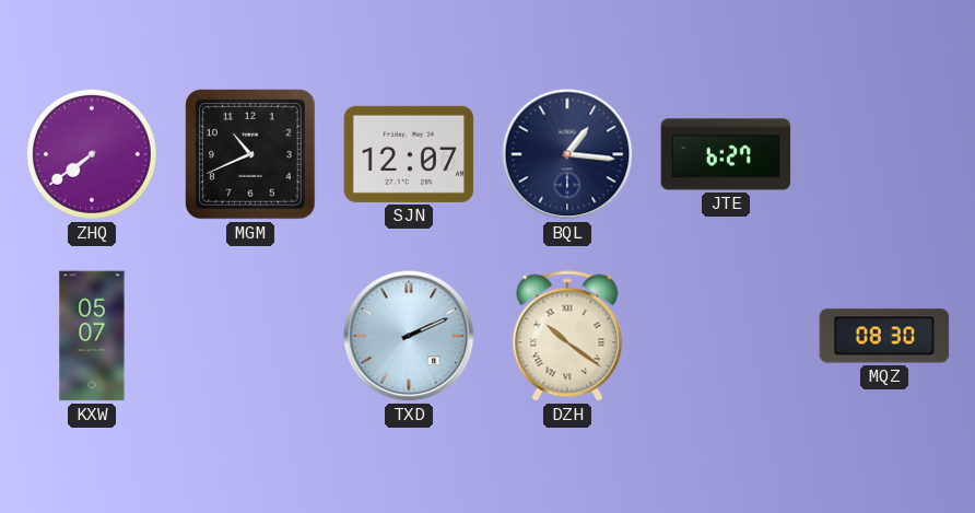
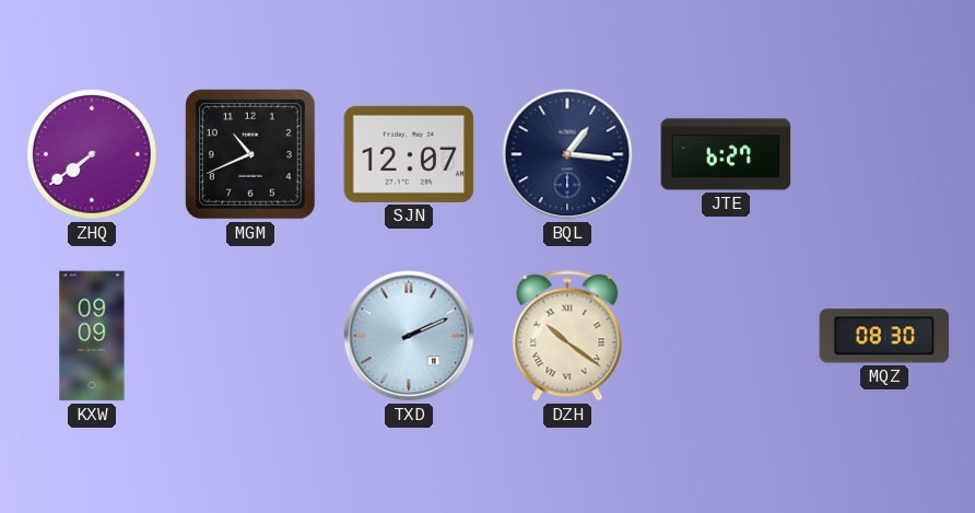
KXW: 05:07 -> 09:09 (92, 336)
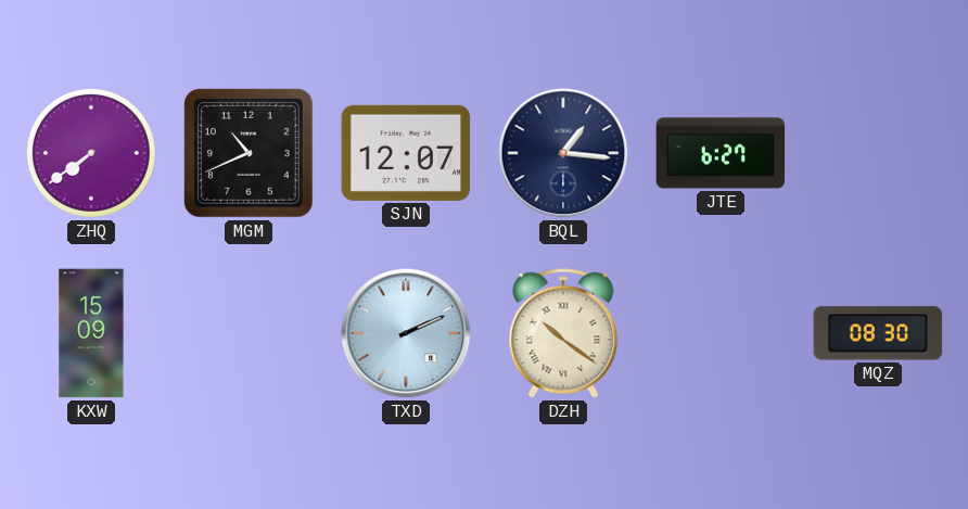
KXW: 09:09 -> 15:09 (91, 333)
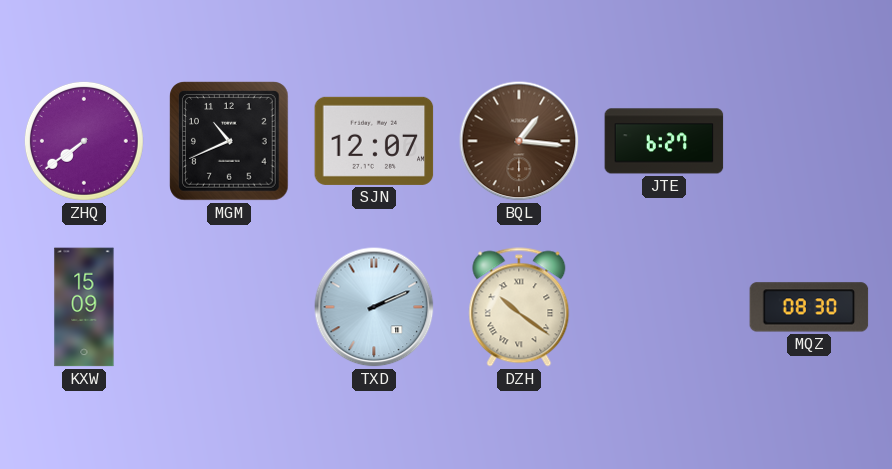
BQL dial: navy -> brown (519, 141)
